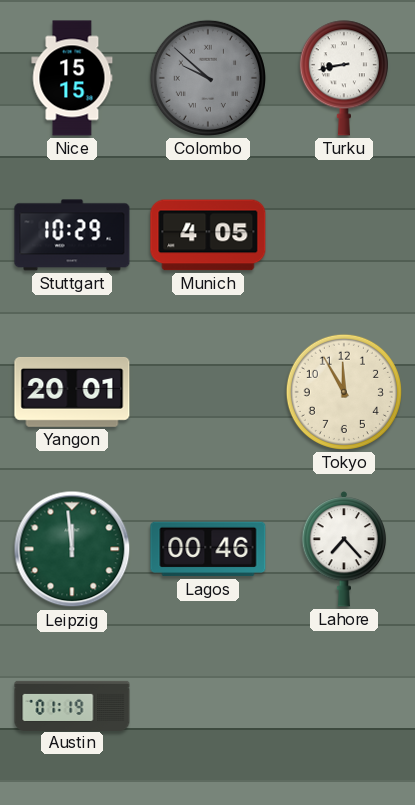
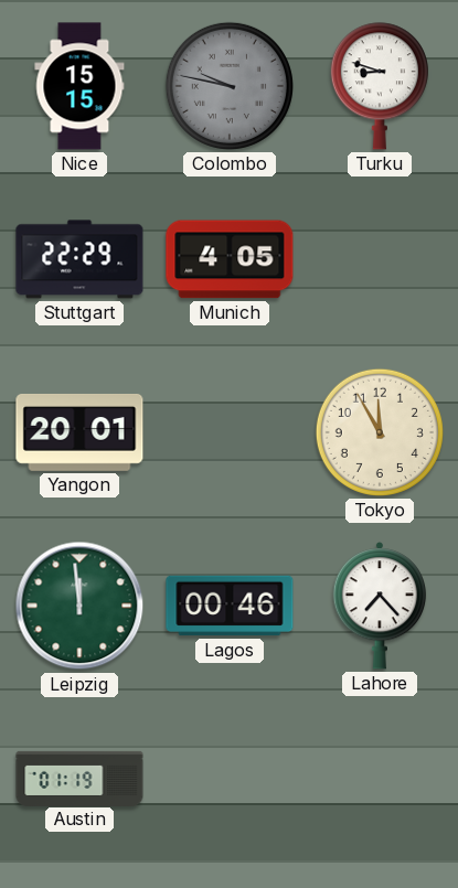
Colombo: 9:52 -> 9:47 (230, 86)
Turku: 8:43 -> 8:48 (380, 86)
Stuttgart: 10:29 -> 22:29 (79, 259)
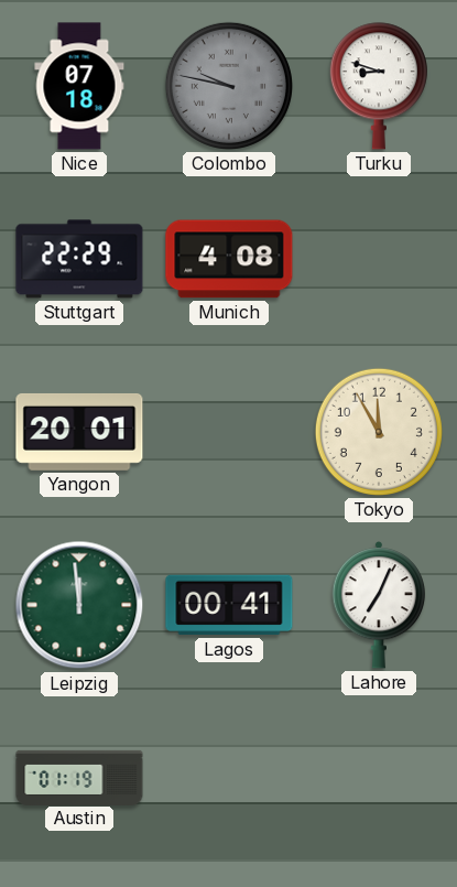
Nice: 15:15 -> 07:18 (79, 86)
Munich: 4:05 -> 4:08 (229, 259)
Lagos: 00:46 -> 00:41 (229, 605)
Lahore: 7:23 -> 7:04 (379, 605)
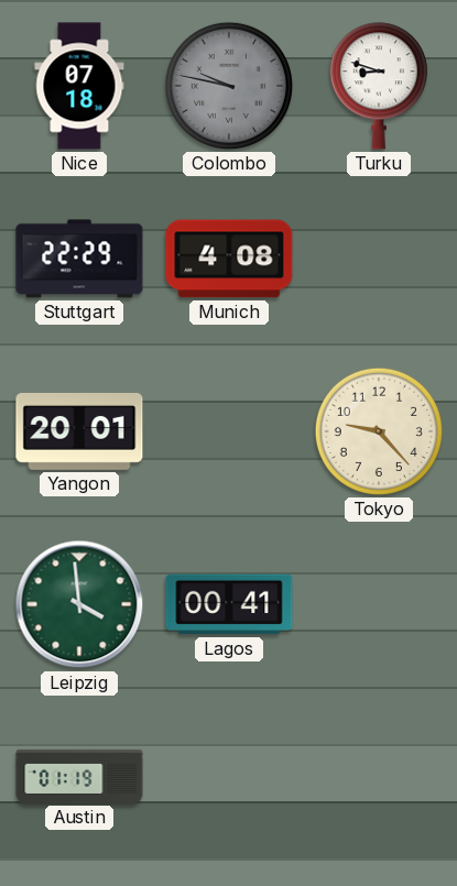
Tokyo: 11:55 -> 9:23 (379, 431)
Leipzig: 11:59 -> 3:59 (79, 604)
Lahore: 7:04 -> none (379, 605)
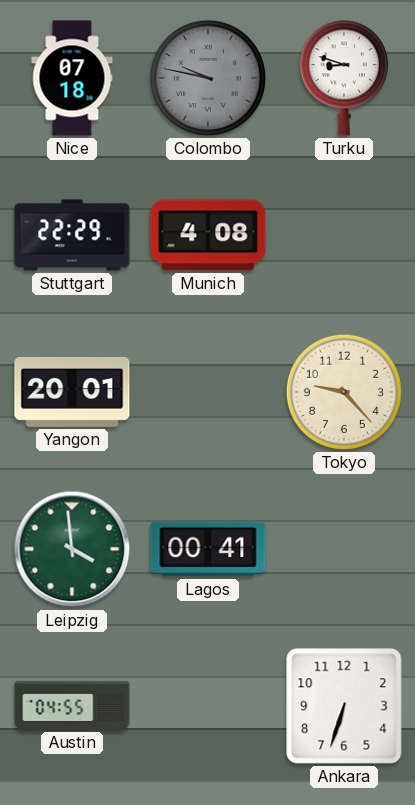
Austin: 01:19 -> 04:55 (72, 705)
Ankara: none -> 6:33 (344, 706)
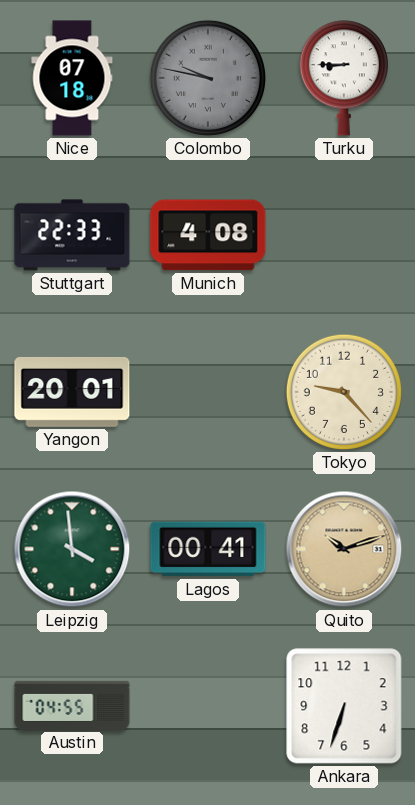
Turku: 8:48 -> 8:45 (344, 78)
Stuttgart: 22:29 -> 22:33 (72, 235)
Quito: none -> 10:12 (344, 549)
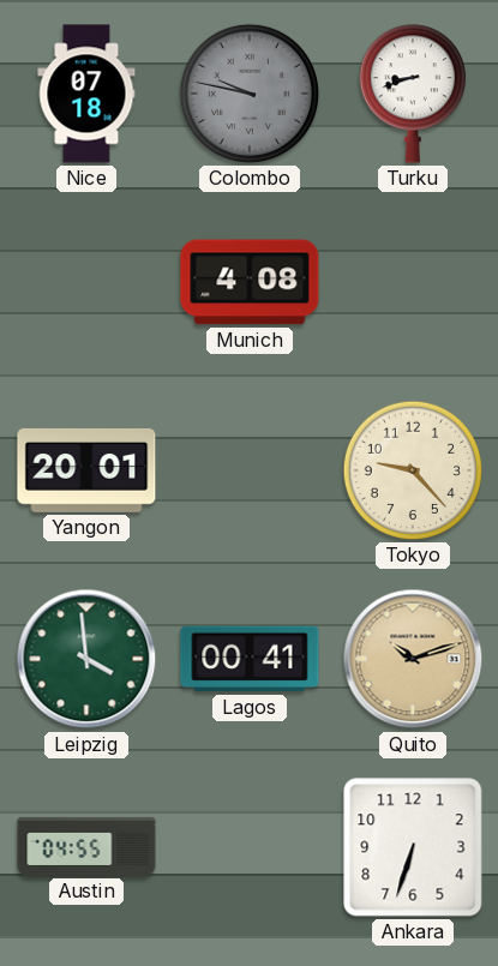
Turku: 8:45 -> 8:42 (413, 94)
Stuttgart: 22:33 -> none (72, 235)
